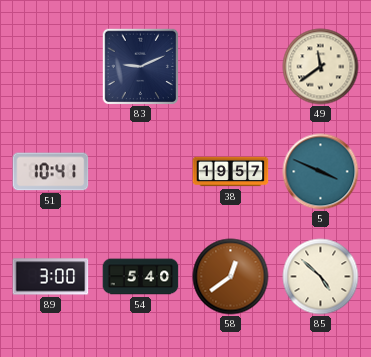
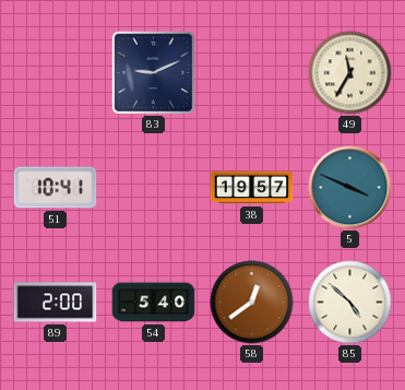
49: 11:39 -> 11:35 (350, 73)
89: 3:00 -> 2:00 (56, 303)
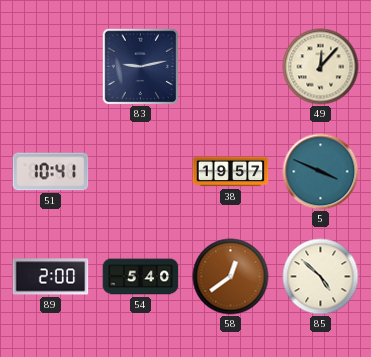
83: 9:11 -> 9:13 (140, 66)
49: 11:35 -> 12:07 (321, 67)
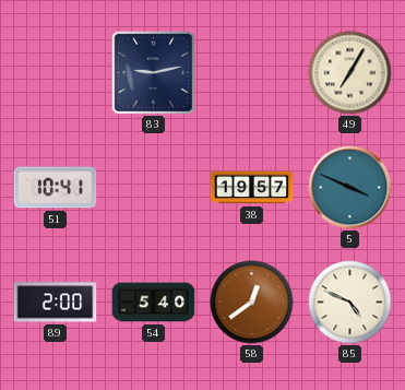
49: 12:07 -> 7:05 (350, 73)
85: 4:52 -> 4:49 (350, 303)
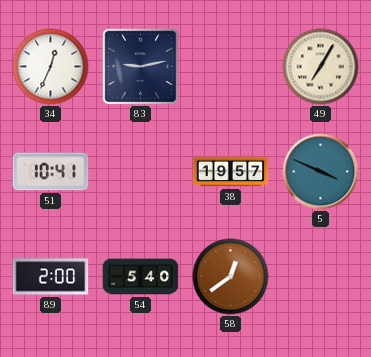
34: none -> 12:34 (51, 67)
85: 4:49 -> none (350, 303)
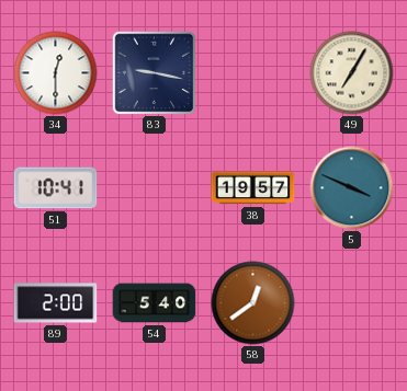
34: 12:34 -> 12:30 (56, 73)
83: 9:13 -> 9:17 (154, 72)
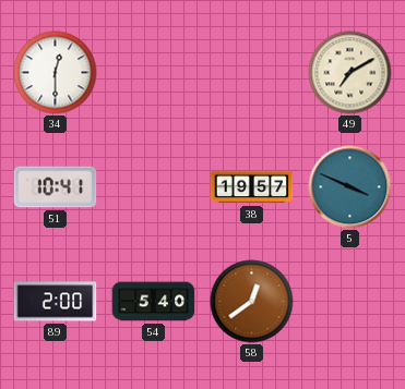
83: 9:17 -> none (154, 72)
49: 7:05 -> 7:10 (350, 73)
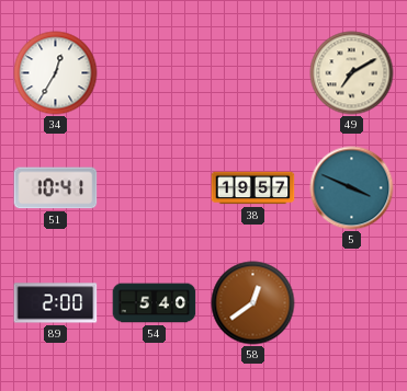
34: 12:30 -> 12:35 (56, 73)
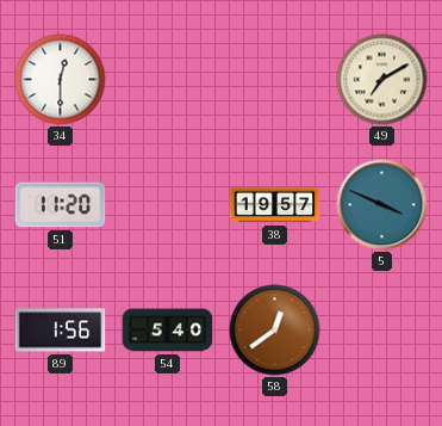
34: 12:35 -> 12:30 (61, 80)
51: 10:41 -> 11:20 (61, 205)
89: 2:00 -> 1:56 (61, 331)
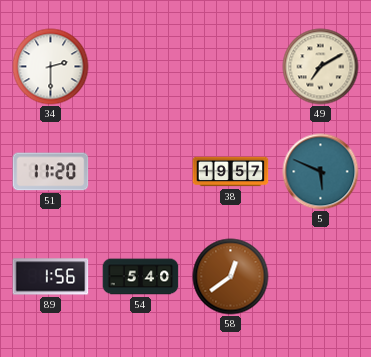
34: 12:30 -> 2:30 (51, 67)
5: 3:49 -> 5:49 (321, 172)
